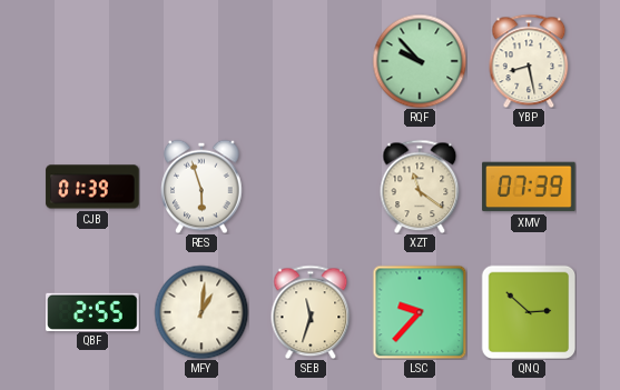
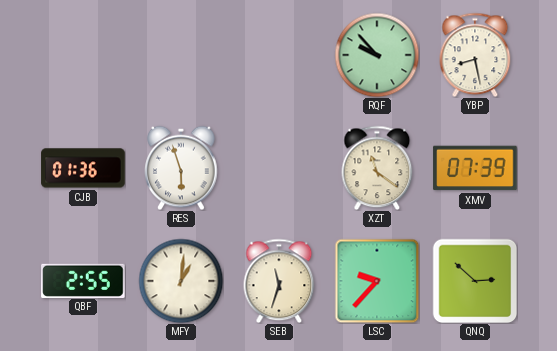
CJB: 01:39 -> 01:36 (83, 168)
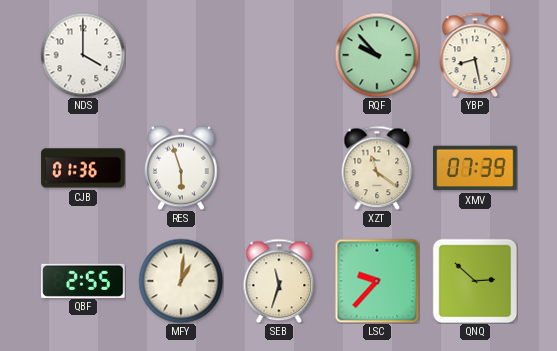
NDS: none -> 4:00 (83, 55)
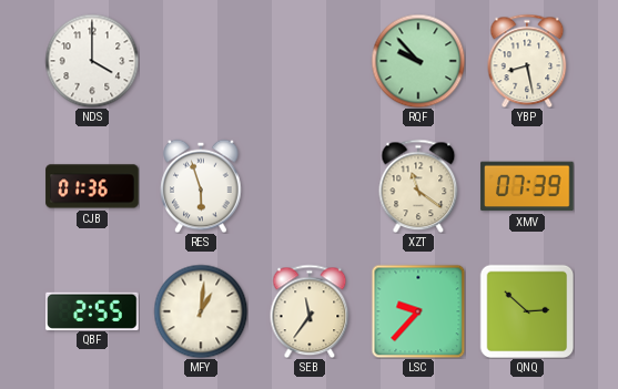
SEB: 11:33 -> 11:36 (310, 311)
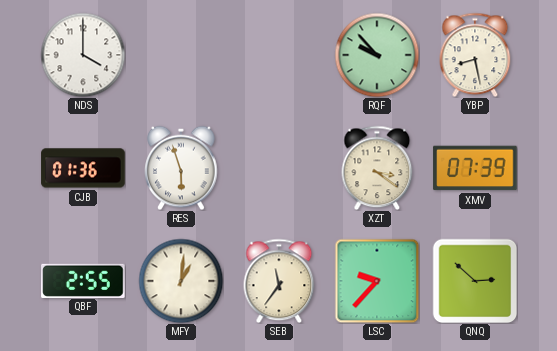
XZT: 11:21 -> 3:21 (377, 168)
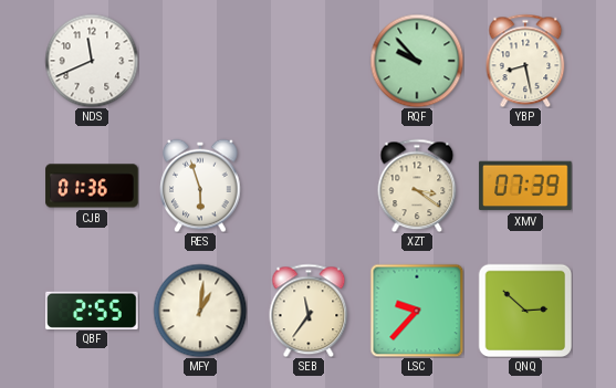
NDS: 4:00 -> 11:41 (92, 61)
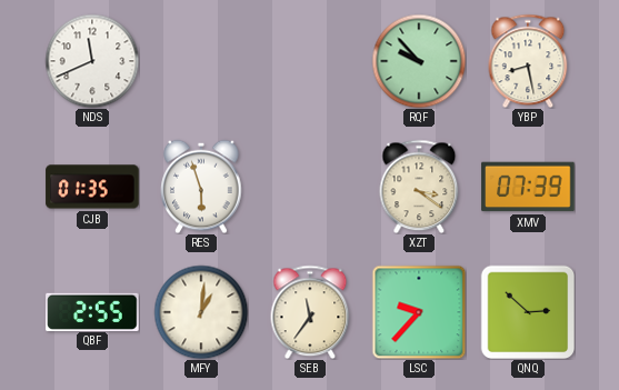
CJB: 01:36 -> 01:35 (92, 187)
